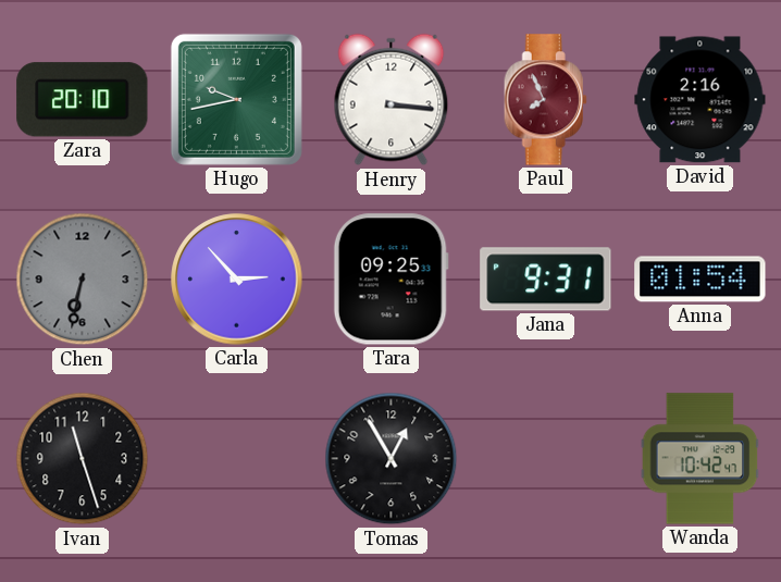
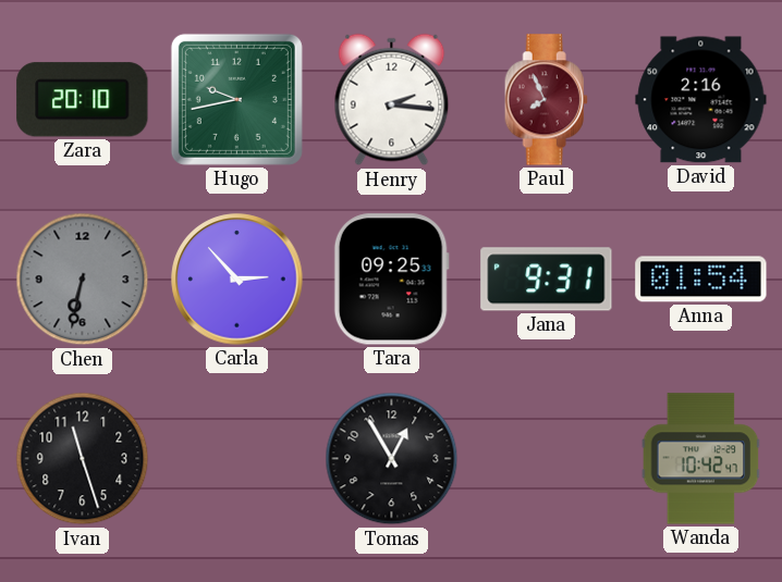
Henry: 3:16 -> 2:16 (392, 100)
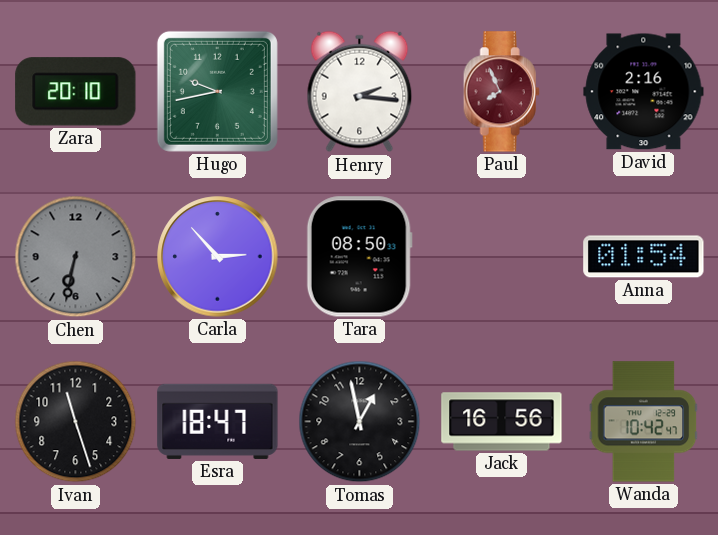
Tara: 09:25 -> 08:50 (359, 257)
Jana: 9:31 -> none (547, 280)
Esra: none -> 18:47 (218, 421)
Tomas: 12:55 -> 12:58 (360, 422)
Jack: none -> 16:56 (502, 422)
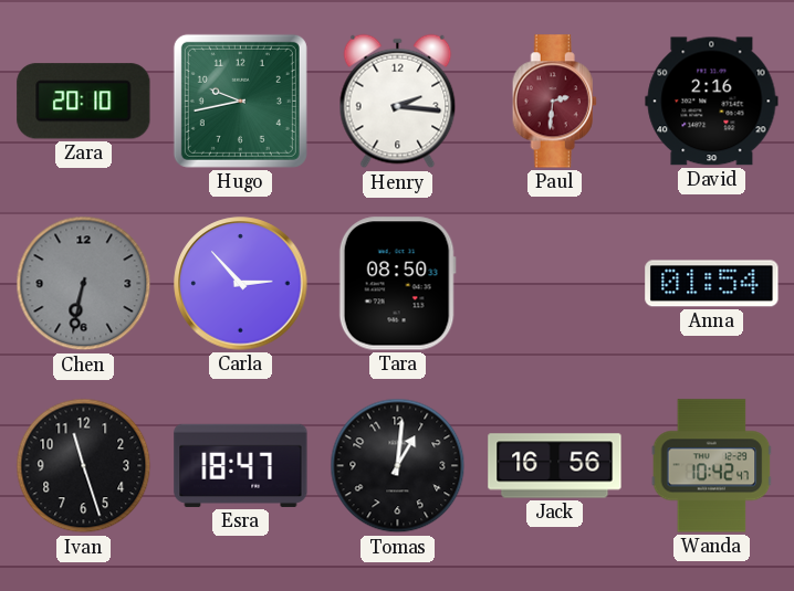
Paul: 7:56 -> 2:31 (554, 102)
Tomas: 12:58 -> 1:01 (398, 466)
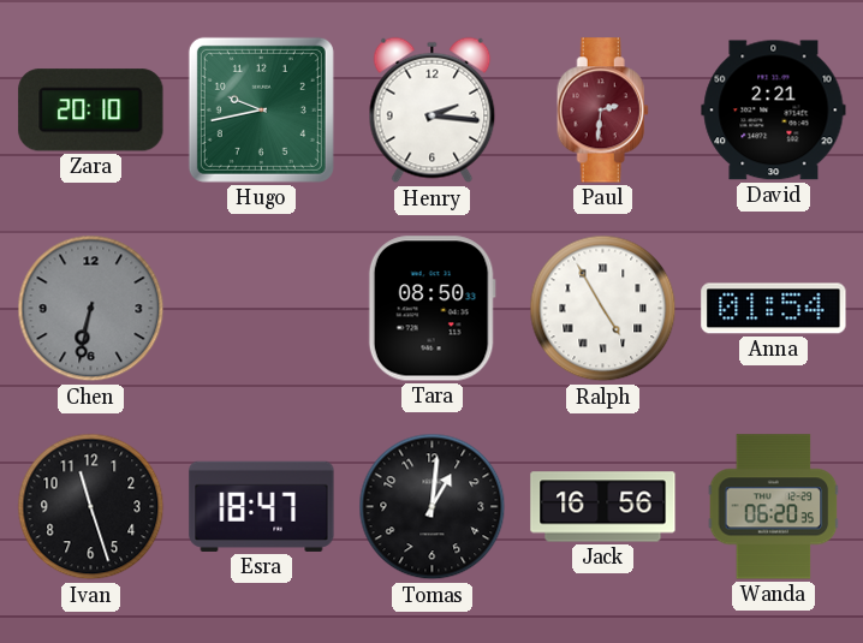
David: 2:16 -> 2:21 (774, 111)
Carla: 2:53 -> none (241, 284)
Ralph: none -> 4:55 (603, 309)
Wanda: 10:42 -> 06:20 (774, 507)
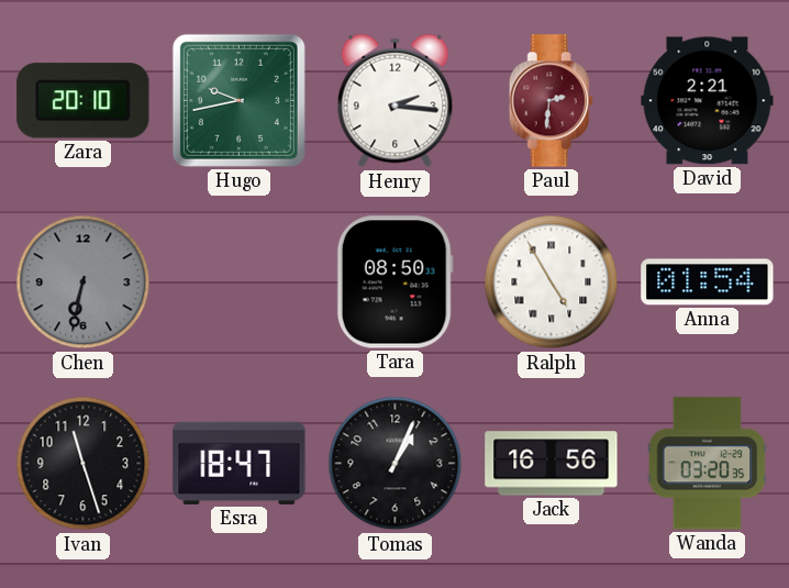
Tomas: 1:01 -> 1:04 (396, 464)
Wanda: 06:20 -> 03:20 (708, 464)
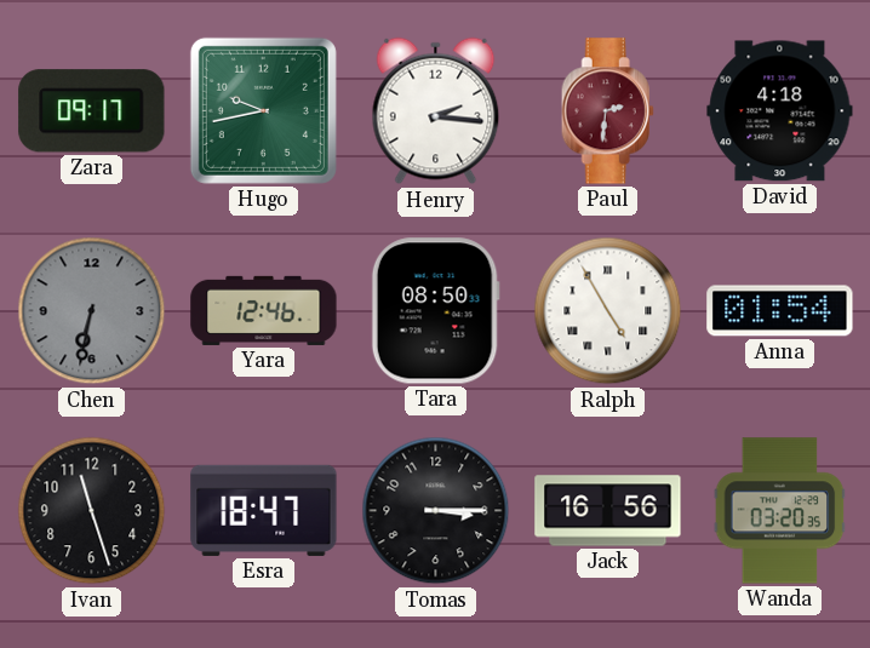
Zara: 20:10 -> 09:17 (92, 111)
David: 2:21 -> 4:18 (780, 111)
Yara: none -> 12:46 (264, 310)
Tomas: 1:04 -> 3:15 (436, 511)
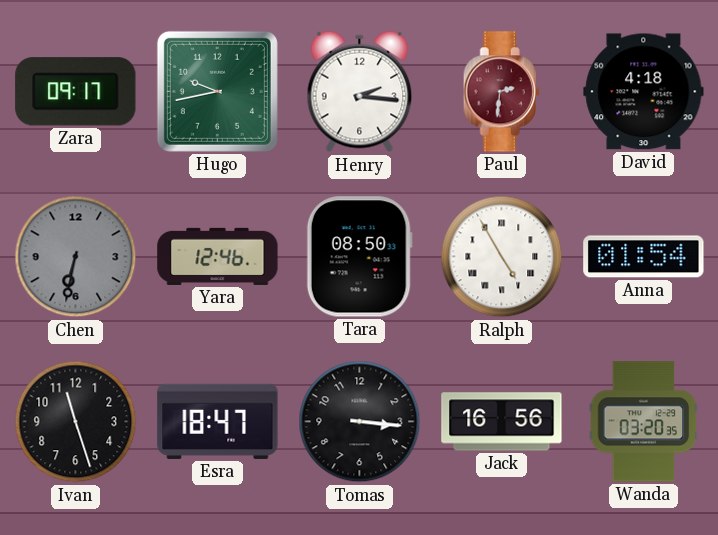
Tomas: 3:15 -> 3:16 (360, 422)
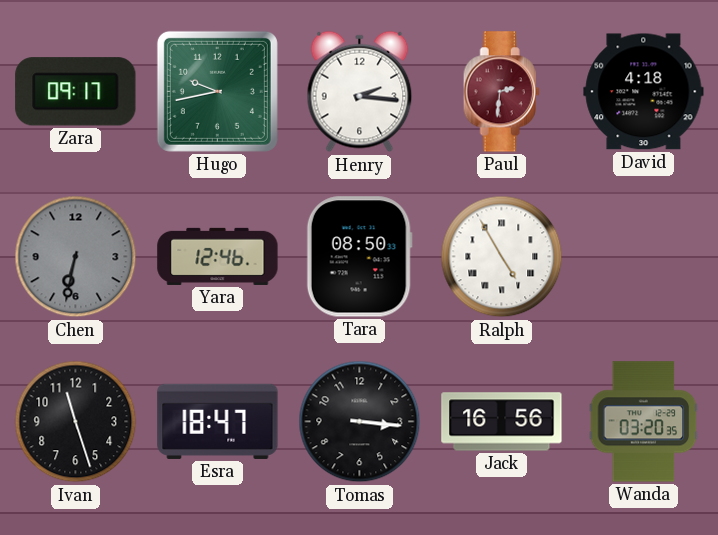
Anna: 01:54 -> none (644, 257)
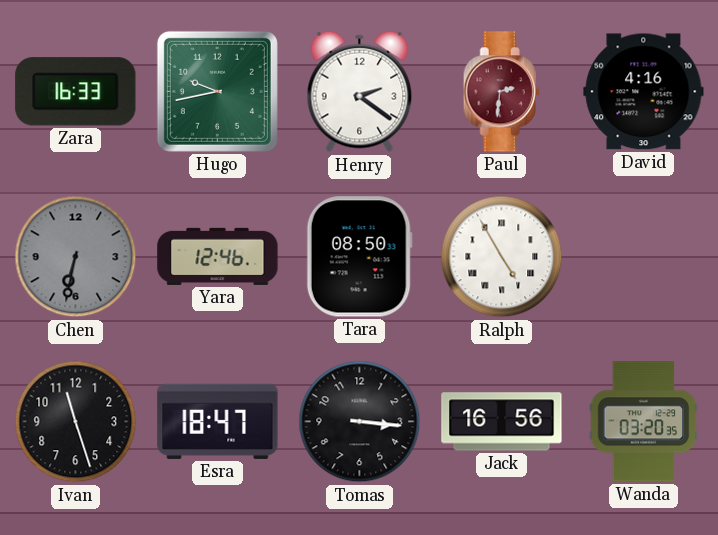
Zara: 09:17 -> 16:33 (76, 92)
Henry: 2:16 -> 2:21 (360, 92)
David: 4:18 -> 4:16 (644, 92)
